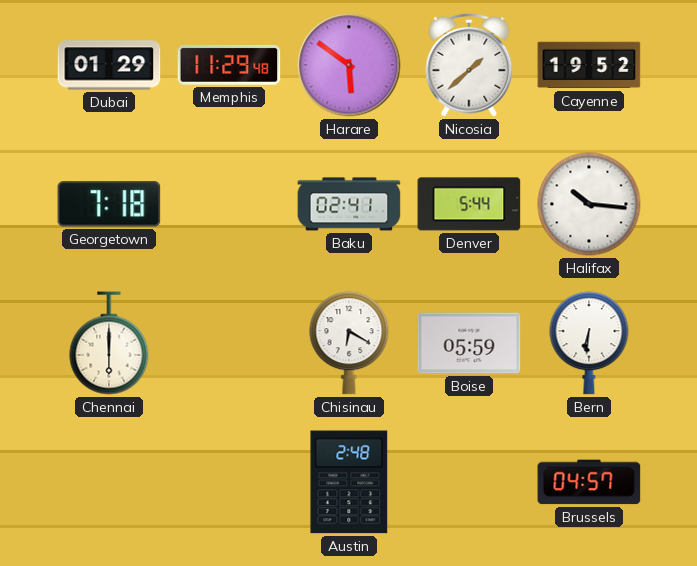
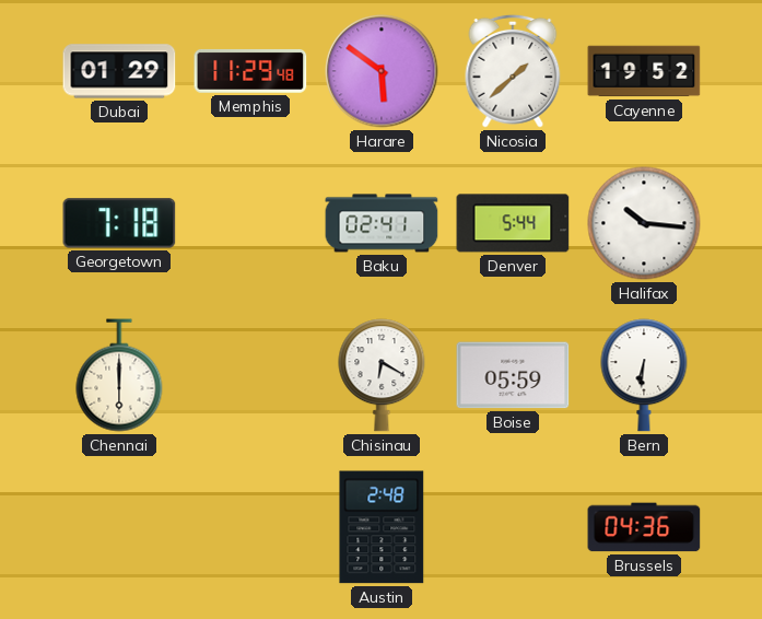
Brussels: 04:57 -> 04:36 (644, 527)
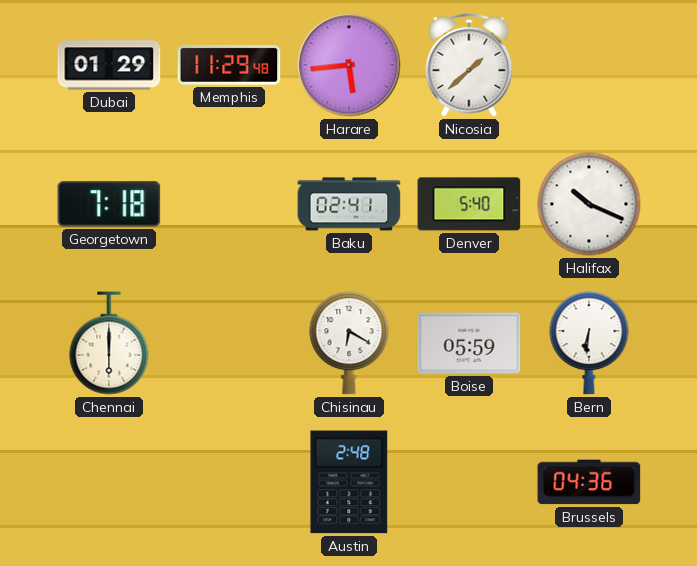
Harare: 5:51 -> 5:44 (349, 65)
Cayenne: 19:52 -> none (644, 71)
Denver: 5:44 -> 5:40 (469, 204)
Halifax: 10:16 -> 10:19 (589, 204)
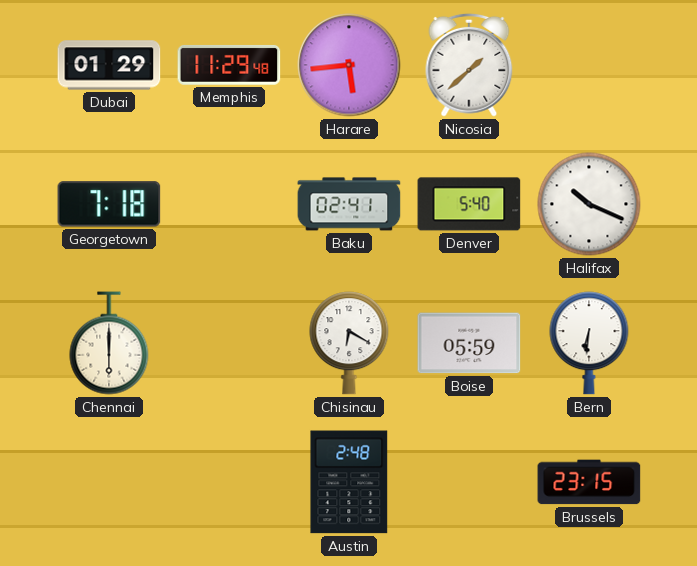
Brussels: 04:36 -> 23:15 (589, 482)
